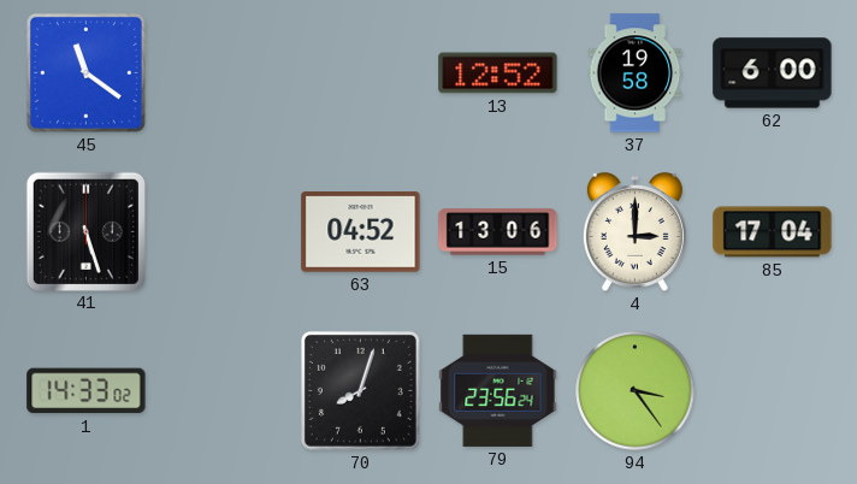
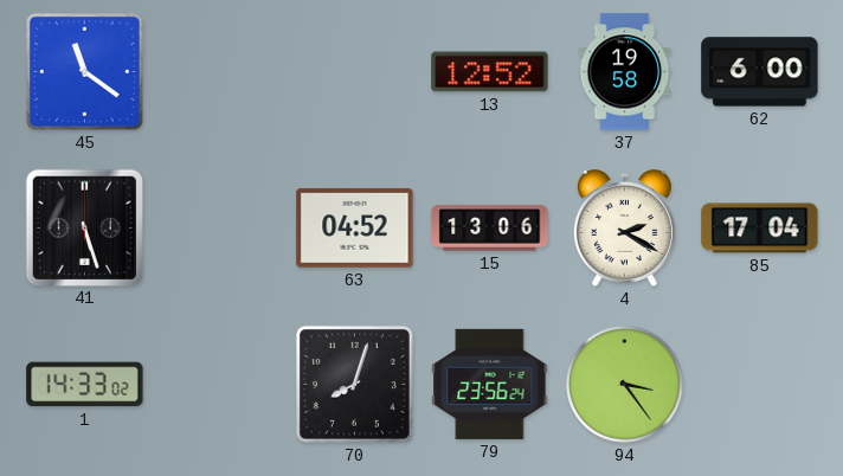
4: 3:00 -> 2:20 (624, 229)
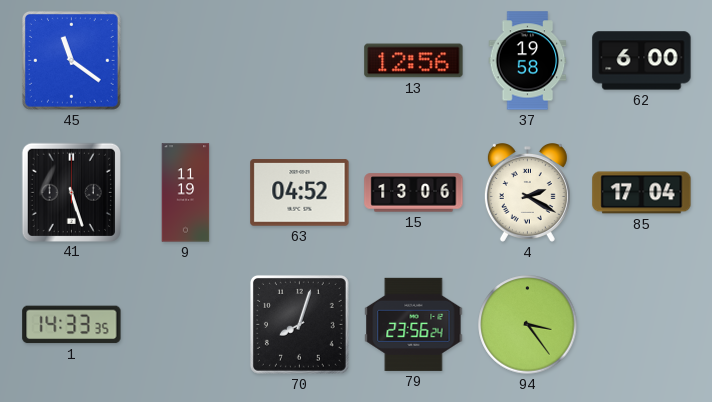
13: 12:52 -> 12:56 (414, 61)
9: none -> 11:19 (186, 193)
1: 14:33:02 -> 14:33:35 (72, 325)
